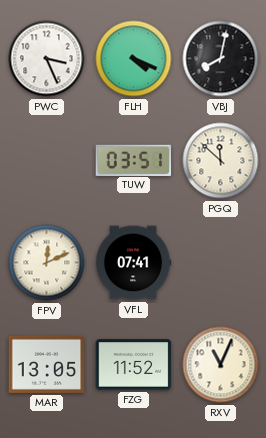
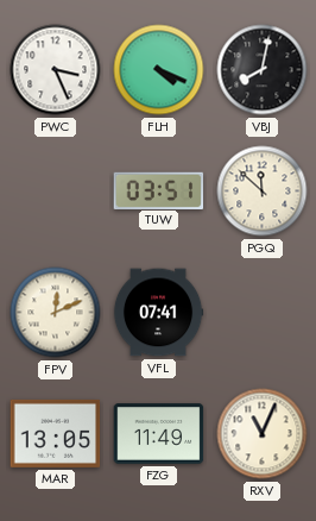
FZG: 11:52 -> 11:49 (159, 434)
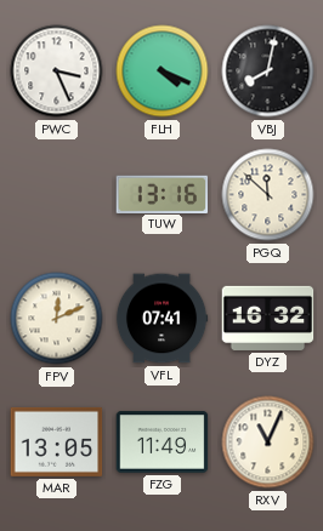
TUW: 03:51 -> 13:16 (163, 194)
DYZ: none -> 16:32 (268, 318)
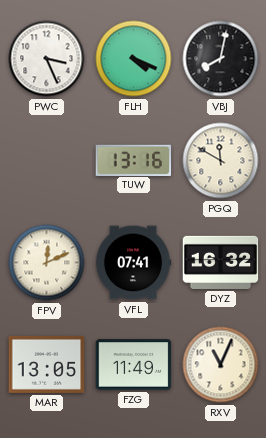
PGQ: 11:52 -> 11:50 (221, 161)
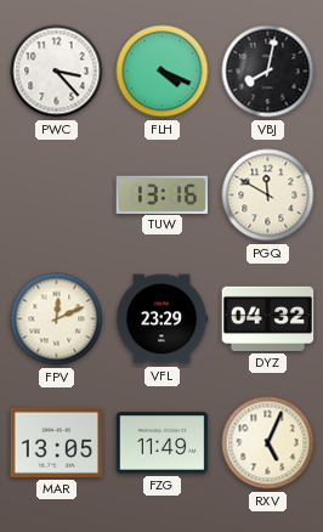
PWC: 3:26 -> 3:23 (57, 72)
VFL: 07:41 -> 23:29 (161, 319)
DYZ: 16:32 -> 04:32 (268, 318)
RXV: 11:04 -> 5:04 (268, 443)
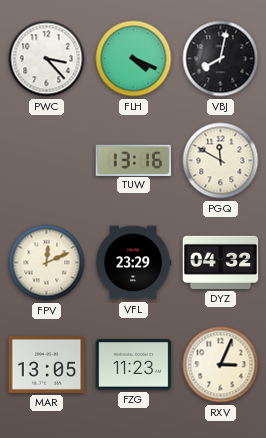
FZG: 11:49 -> 11:23 (134, 365)
RXV: 5:04 -> 3:04 (221, 365)
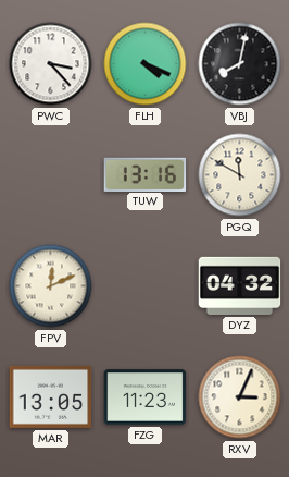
VFL: 23:29 -> none (133, 263)
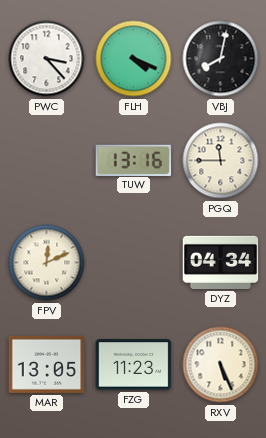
PGQ: 11:50 -> 11:45 (221, 161)
DYZ: 04:32 -> 04:34 (221, 262)
RXV: 3:04 -> 5:26 (221, 365)
